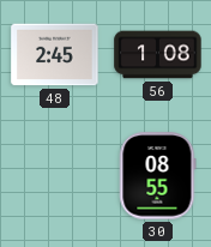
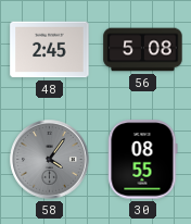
56: 1:08 -> 5:08 (143, 50)
58: none -> 4:06 (50, 160)
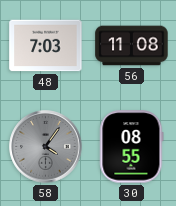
48: 2:45 -> 7:03 (46, 46)
56: 5:08 -> 11:08 (132, 46)
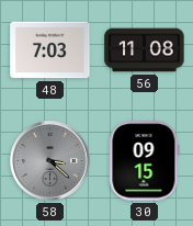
58: 4:06 -> 3:22 (50, 161)
30: 08:55 -> 09:15 (145, 161)
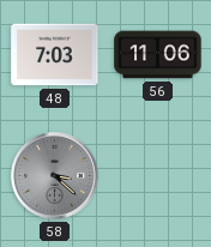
56: 11:08 -> 11:06 (158, 55)
30: 09:15 -> none (145, 161)
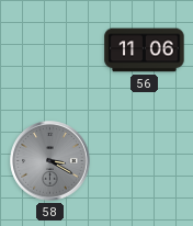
48: 7:03 -> none (55, 55)
58: 3:22 -> 3:20 (50, 161)
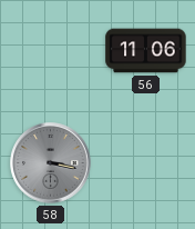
58: 3:20 -> 3:17 (51, 163)
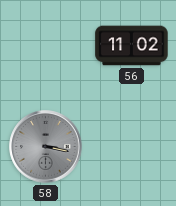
56: 11:06 -> 11:02 (132, 46)
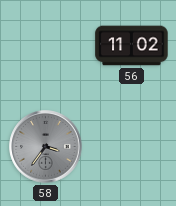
58: 3:17 -> 3:36 (46, 147)
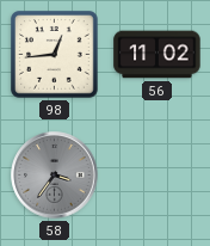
98: none -> 12:44 (55, 55)
